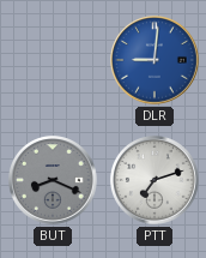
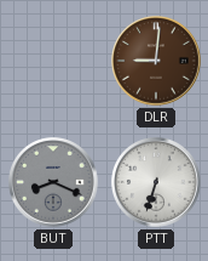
DLR dial: blue -> brown (156, 61)
PTT: 7:12 -> 6:33 (156, 182)
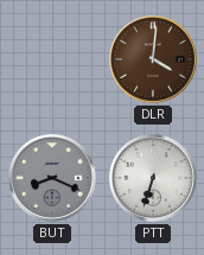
DLR: 9:01 -> 4:01 (153, 59)
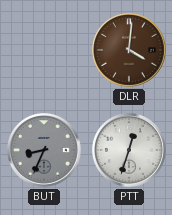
BUT: 8:19 -> 8:34 (44, 150)
PTT: 6:33 -> 12:33 (129, 150)
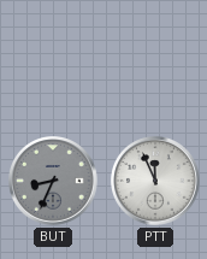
DLR: 4:01 -> none (129, 50)
PTT: 12:33 -> 11:56 (155, 181)
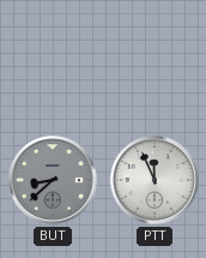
BUT: 8:34 -> 8:38 (53, 180)
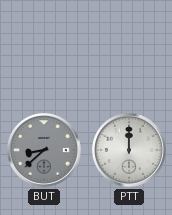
PTT: 11:56 -> 12:00 (129, 150)
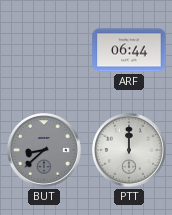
ARF: none -> 06:44 (129, 50)
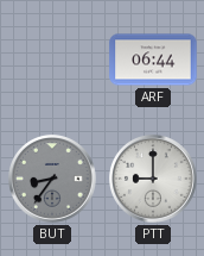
BUT: 8:38 -> 8:36 (52, 179)
PTT: 12:00 -> 9:00 (153, 179)
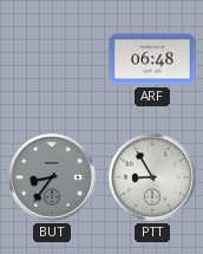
ARF: 06:44 -> 06:48 (152, 59)
PTT: 9:00 -> 8:55 (152, 177)
